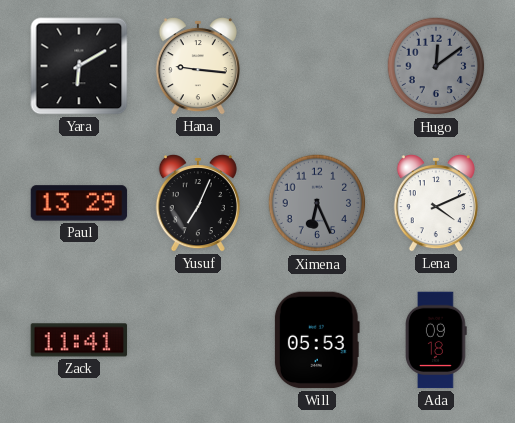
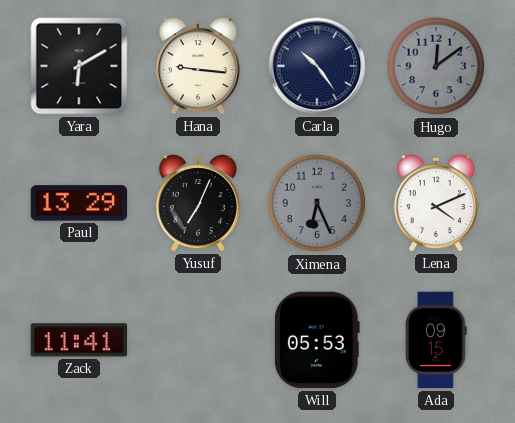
Carla: none -> 10:24 (317, 66)
Ada: 09:18 -> 09:15 (436, 340)
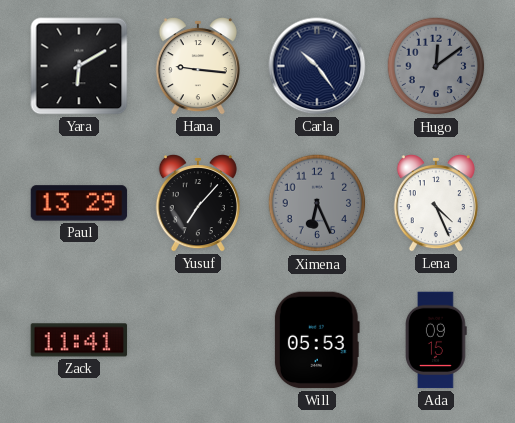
Yusuf: 7:04 -> 7:07 (198, 204)
Lena: 4:11 -> 4:26 (436, 204)
